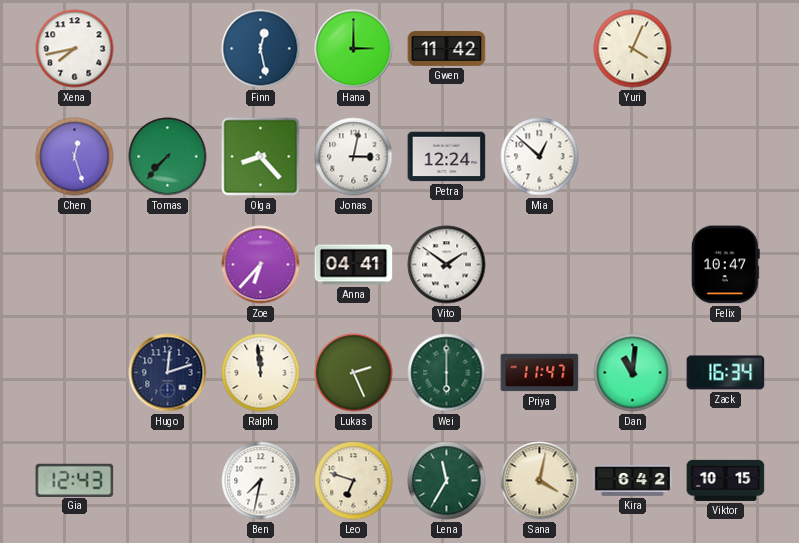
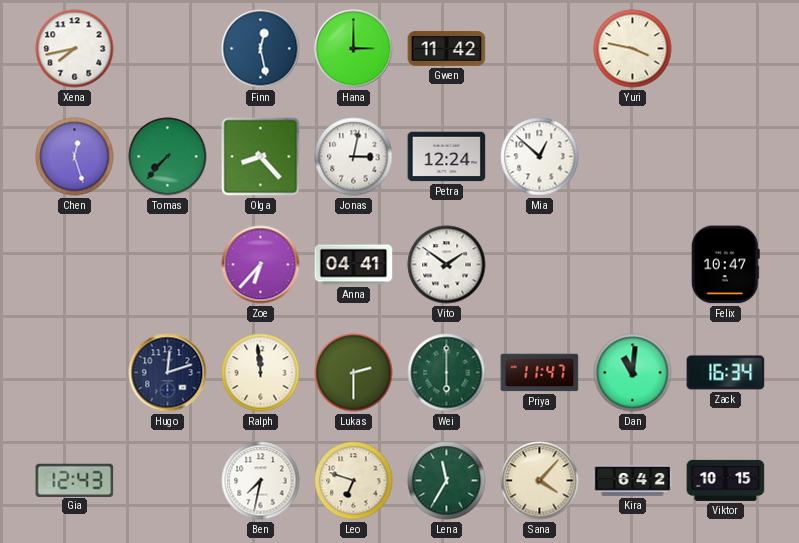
Yuri: 4:04 -> 3:47 (633, 49)
Lukas: 2:26 -> 2:30 (354, 373)
Sana: 4:02 -> 4:07 (540, 481)
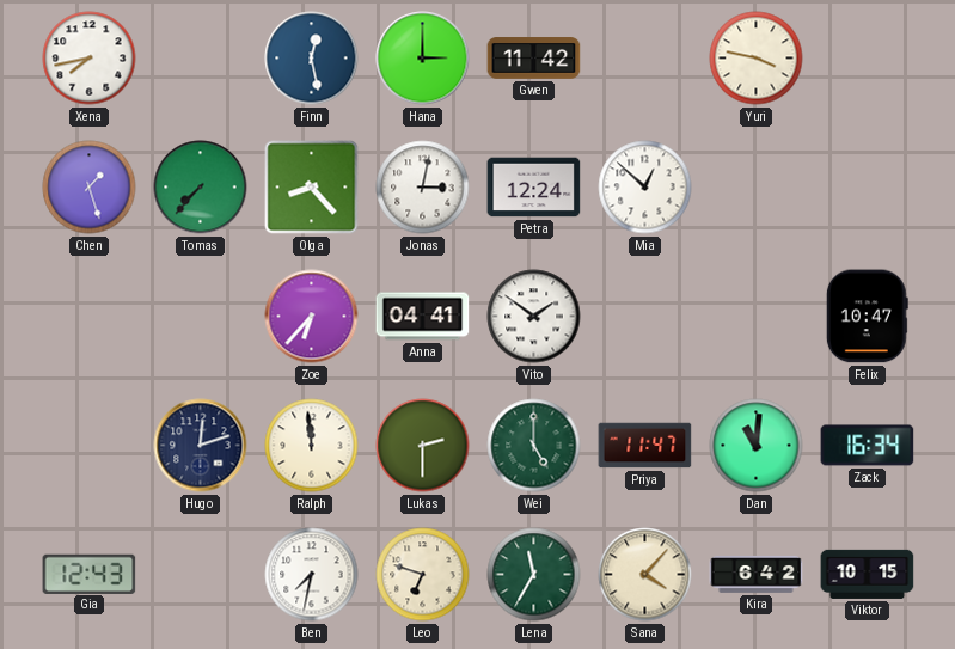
Chen: 12:27 -> 1:27 (90, 188)
Wei: 6:00 -> 5:00 (534, 446)
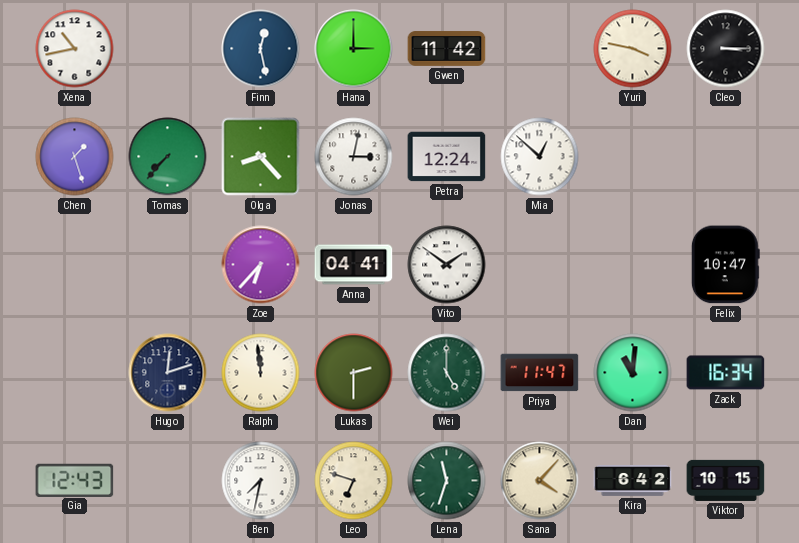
Xena: 7:43 -> 10:43 (75, 49)
Cleo: none -> 3:15 (726, 49)
Lena: 11:35 -> 11:33 (447, 481)
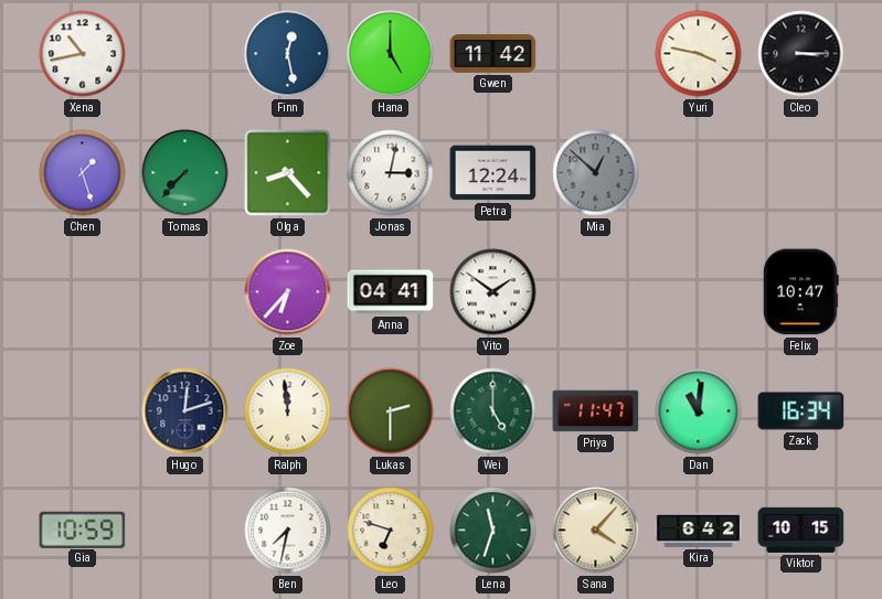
Hana: 3:00 -> 5:00 (391, 54)
Mia dial: white -> grey (596, 173)
Gia: 12:43 -> 10:59 (83, 530)
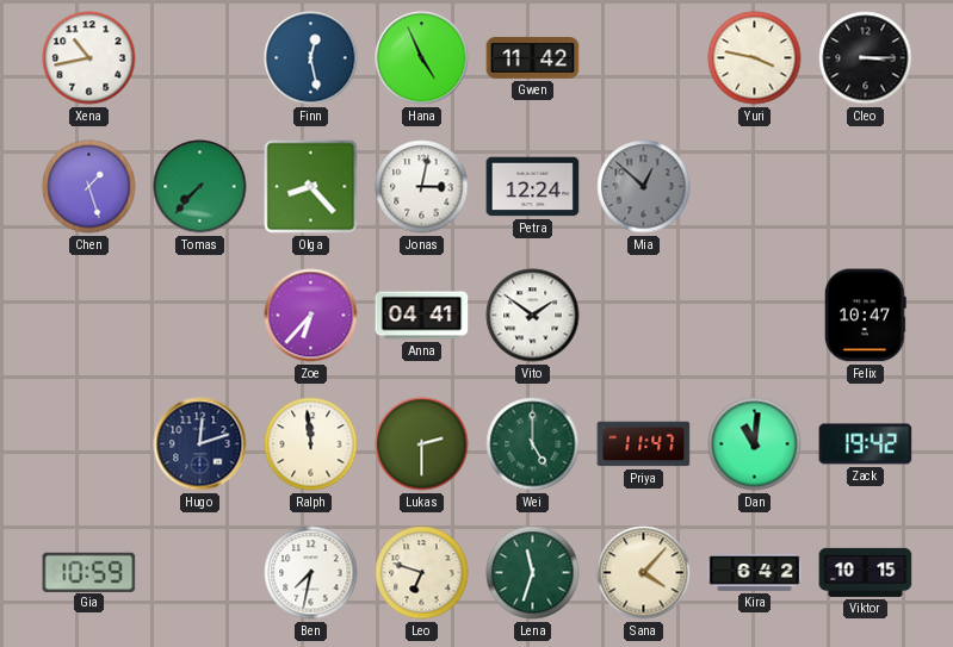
Hana: 5:00 -> 4:56 (422, 58)
Zack: 16:34 -> 19:42 (866, 444)
